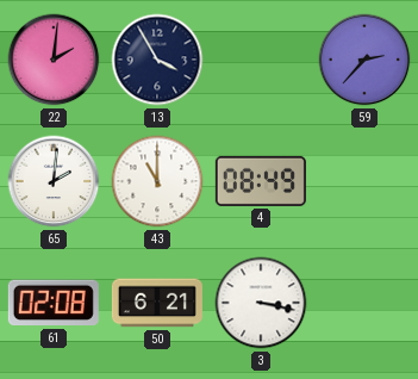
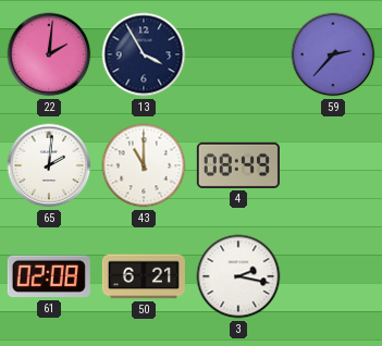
3: 3:17 -> 2:17 (238, 276)
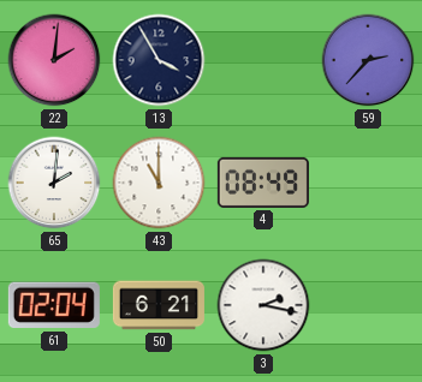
61: 02:08 -> 02:04 (54, 305)
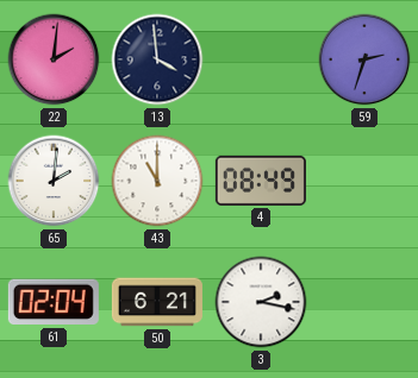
13: 3:55 -> 3:59 (157, 59)
59: 2:37 -> 2:33 (364, 59)
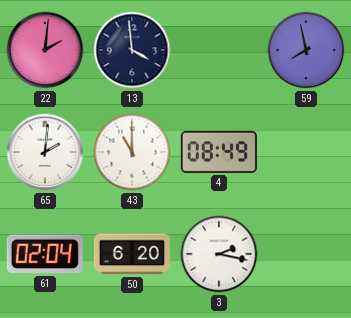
59: 2:33 -> 7:58 (306, 50)
50: 6:21 -> 6:20 (132, 254)
